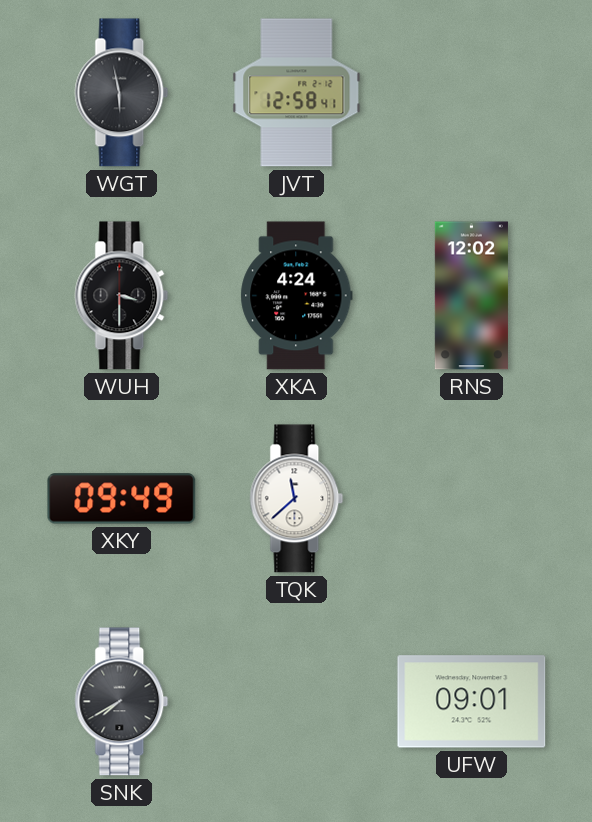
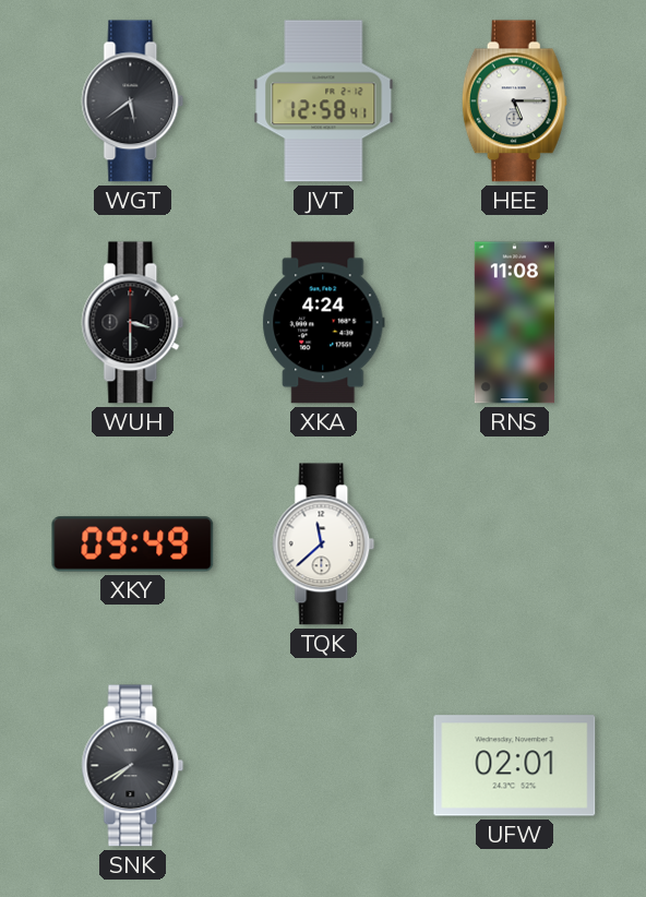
WGT: 5:58 -> 5:39 (133, 101)
HEE: none -> 5:15 (514, 101)
RNS: 12:02 -> 11:08 (514, 323)
UFW: 09:01 -> 02:01 (515, 766)
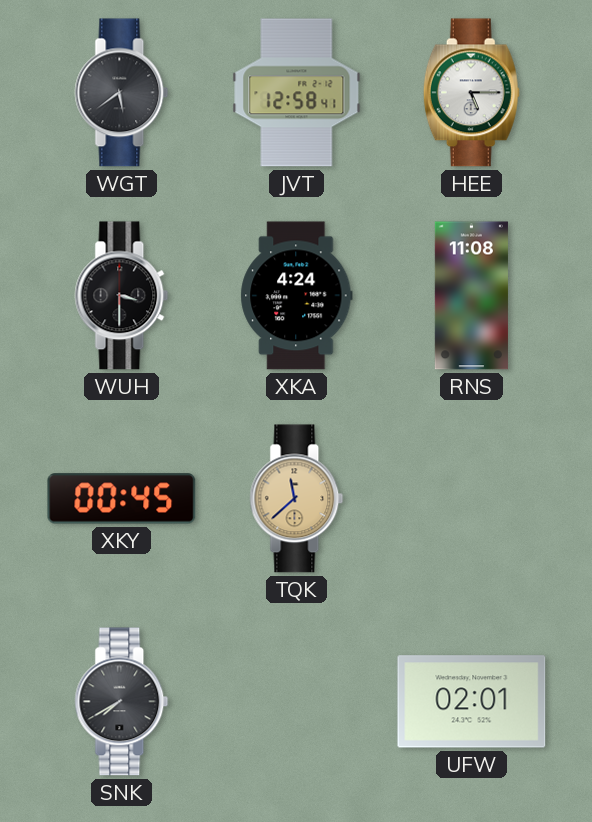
XKY: 09:49 -> 00:45 (122, 499)
TQK dial: white -> champagne (297, 499)
